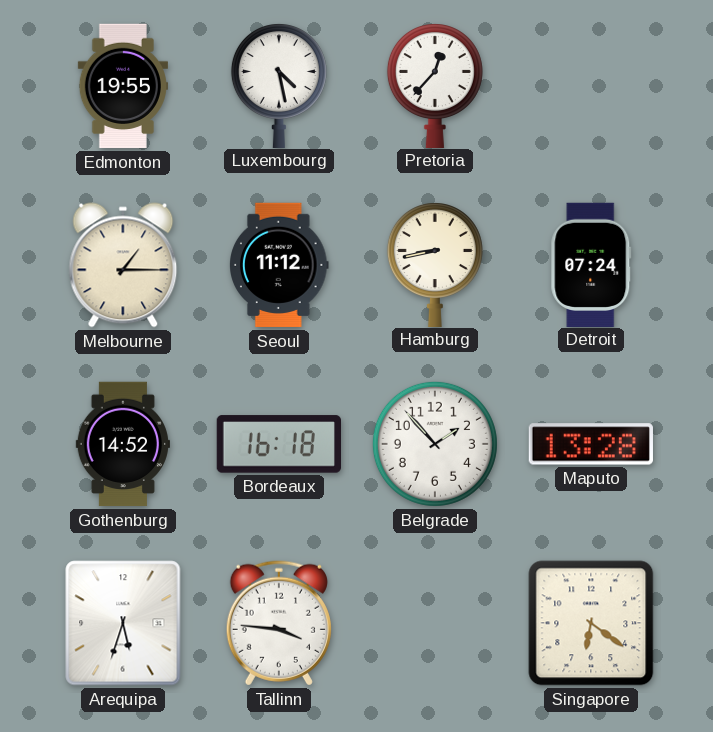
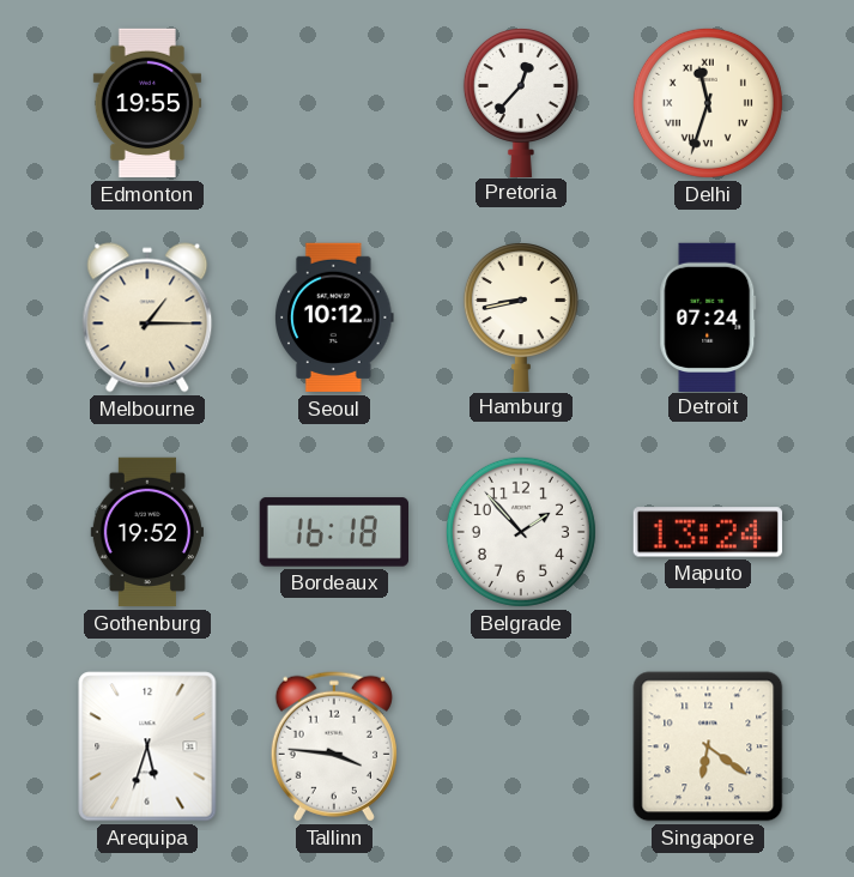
Luxembourg: 4:28 -> none (279, 86)
Delhi: none -> 11:33 (708, 103)
Seoul: 11:12 -> 10:12 (335, 317)
Gothenburg: 14:52 -> 19:52 (147, 532)
Maputo: 13:28 -> 13:24 (708, 532)
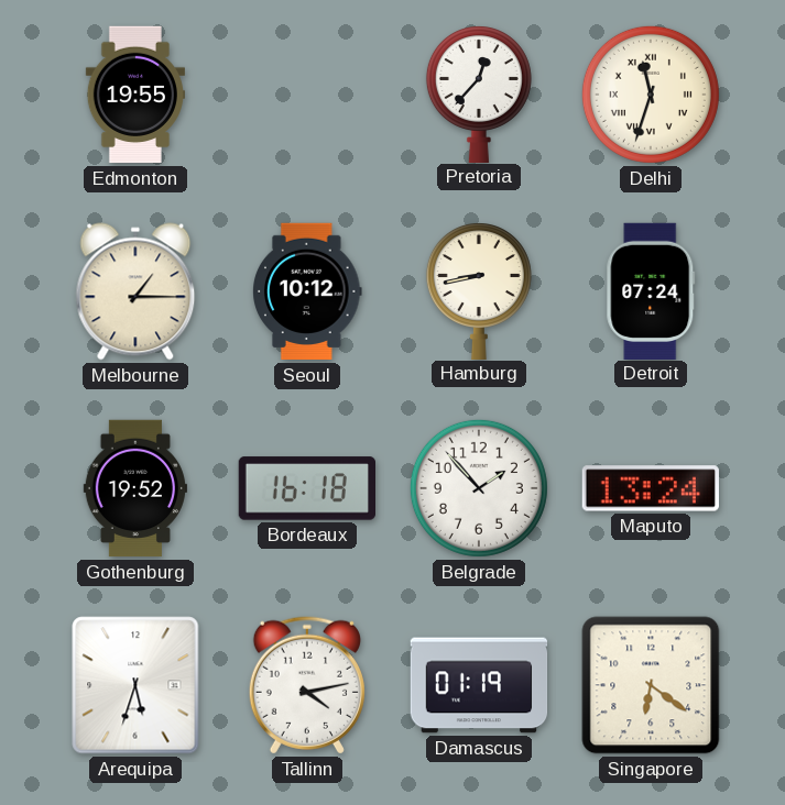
Tallinn: 3:46 -> 4:13 (307, 685)
Damascus: none -> 01:19 (479, 685)
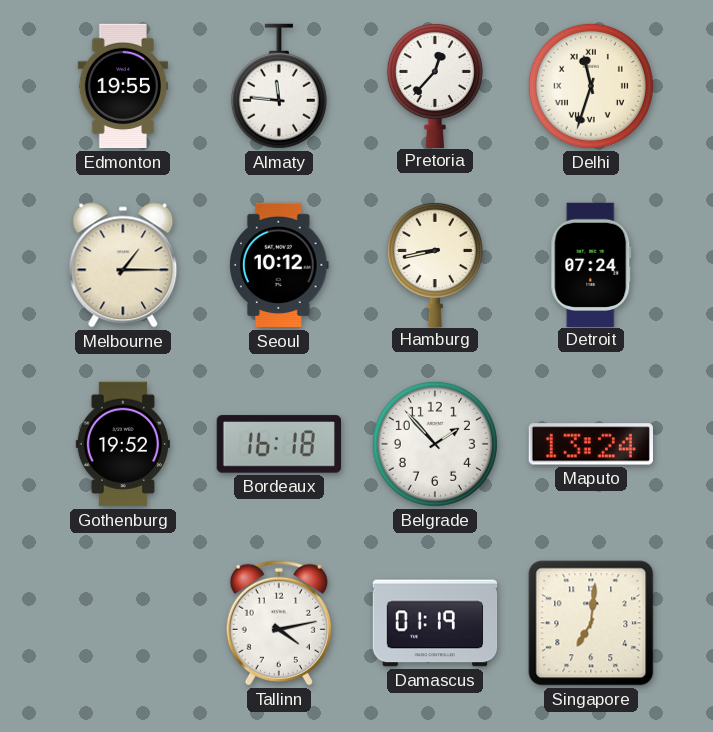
Almaty: none -> 11:46 (279, 86)
Arequipa: 5:33 -> none (135, 685)
Singapore: 6:21 -> 7:01 (591, 623)
